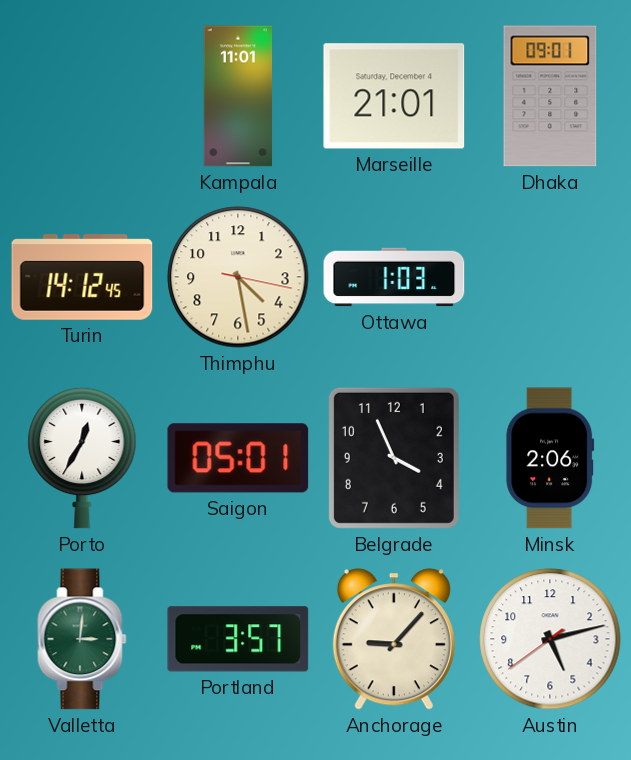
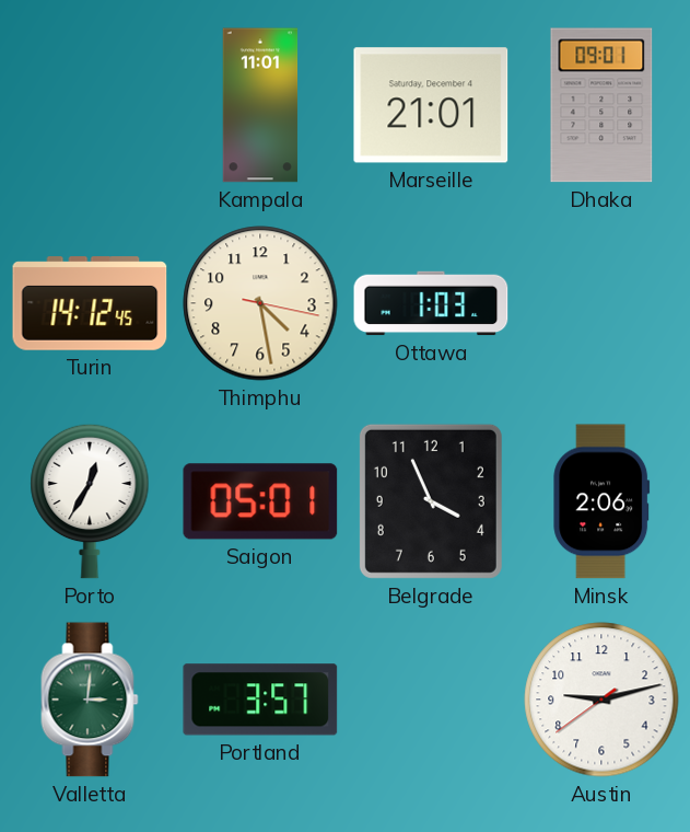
Anchorage: 9:07 -> none (394, 639)
Austin: 5:12 -> 9:12 (601, 700)
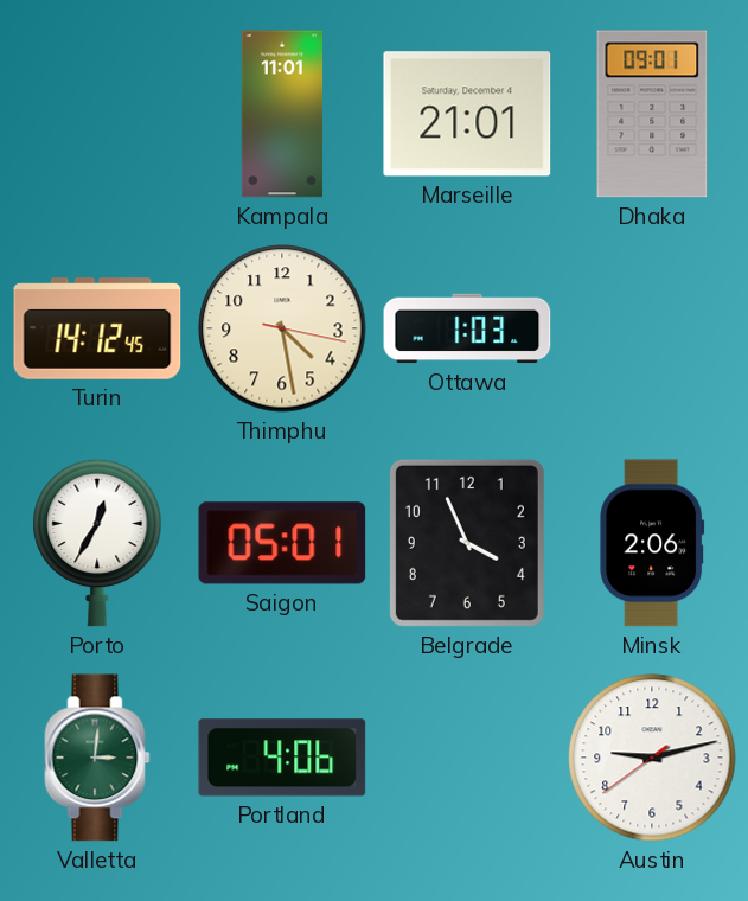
Portland: 3:57 -> 4:06 (282, 758)
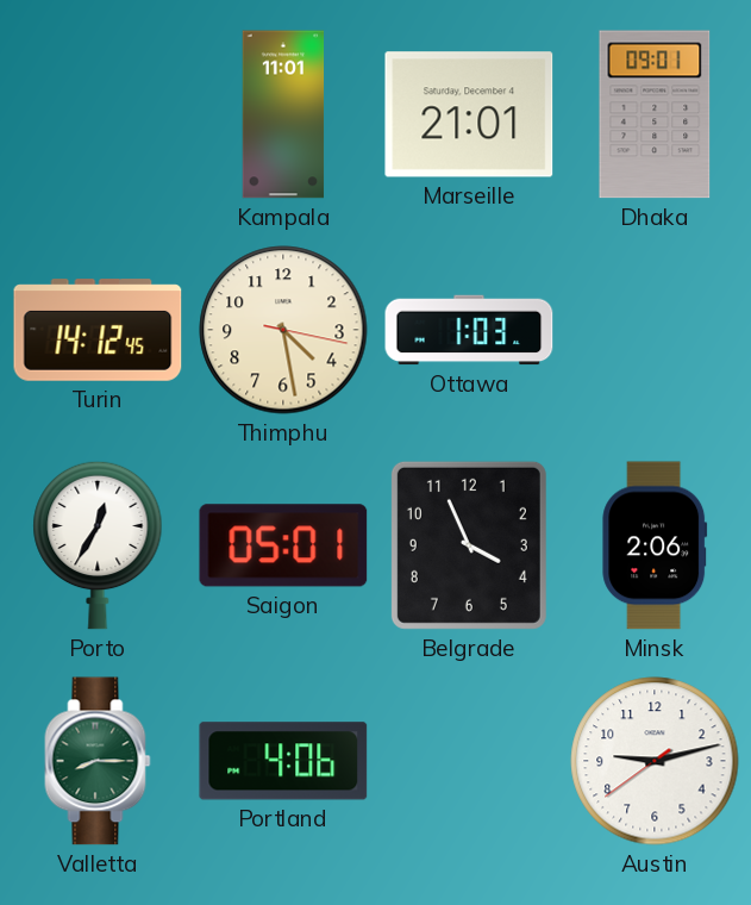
Valletta: 3:01 -> 8:15 (98, 761)
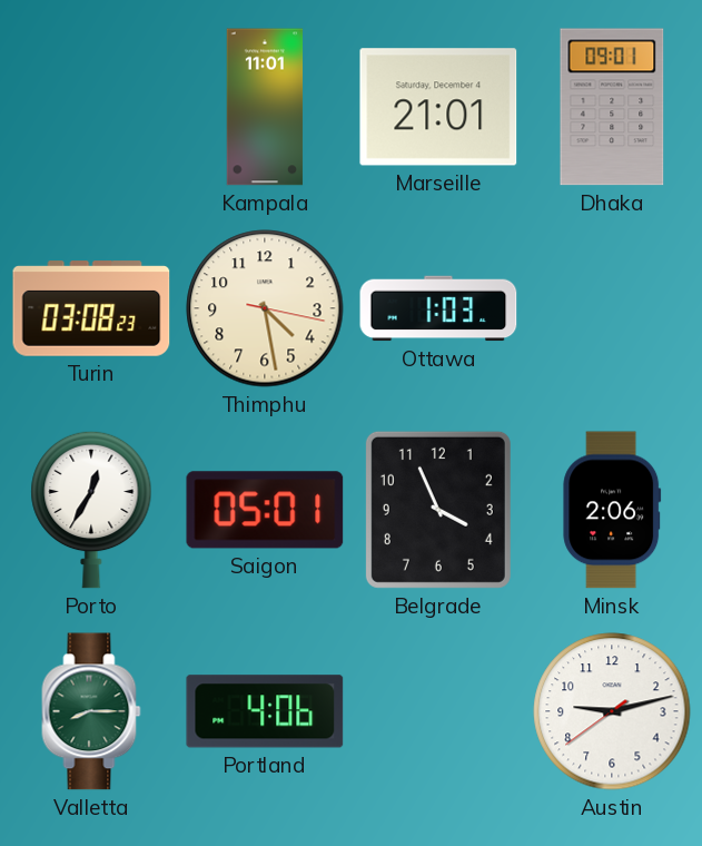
Turin: 14:12 -> 03:08 (91, 308)
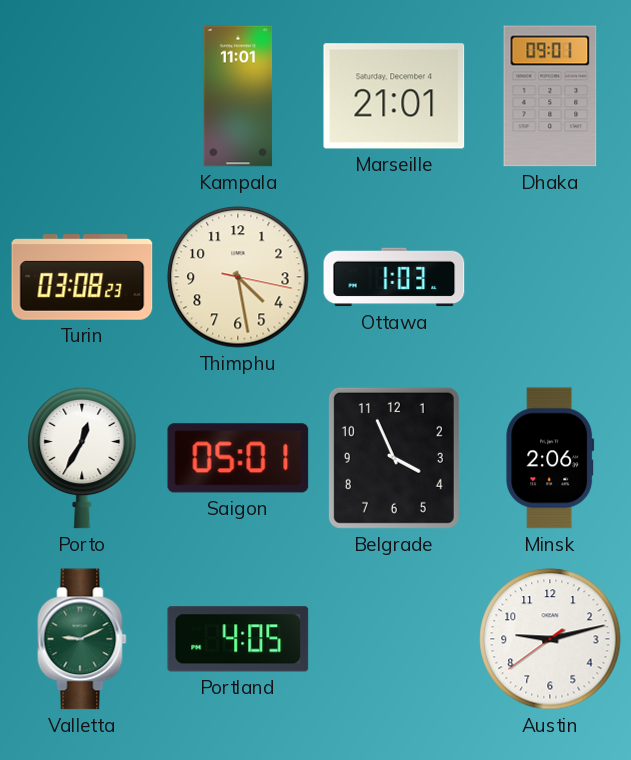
Valletta: 8:15 -> 9:11 (82, 639)
Portland: 4:06 -> 4:05 (238, 639)
